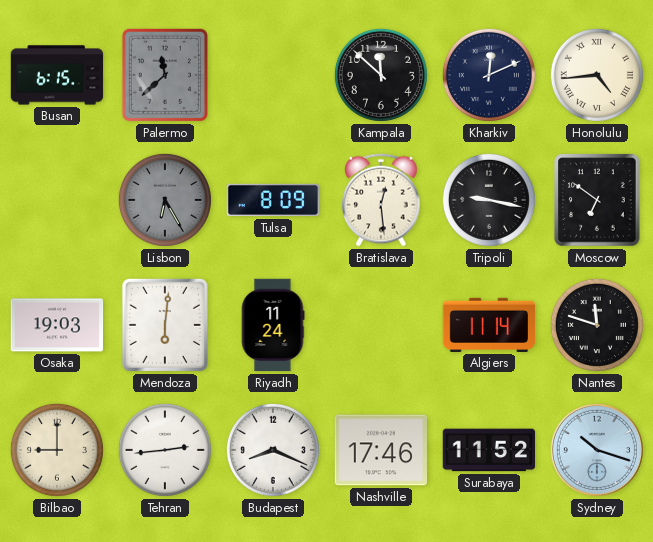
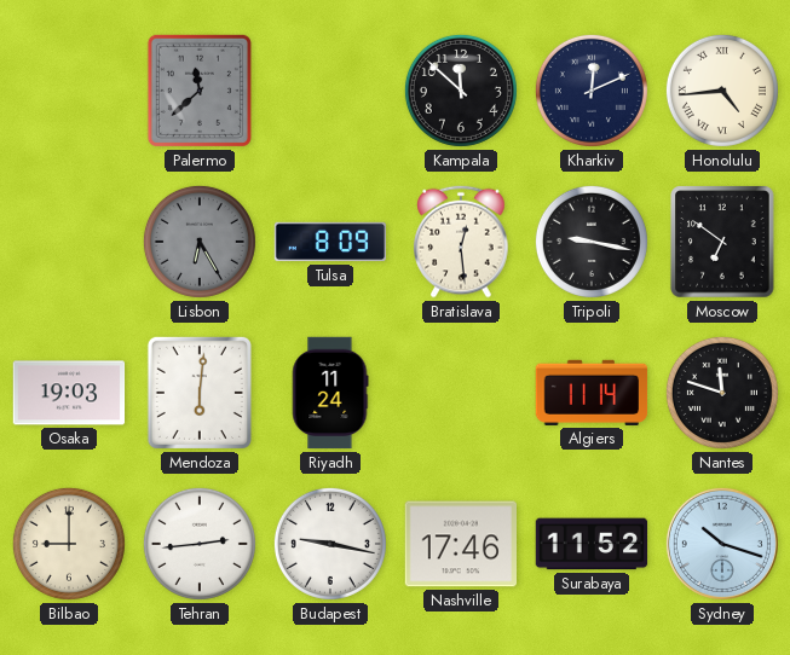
Busan: 6:15 -> none (57, 75)
Budapest: 8:19 -> 9:17 (330, 544)
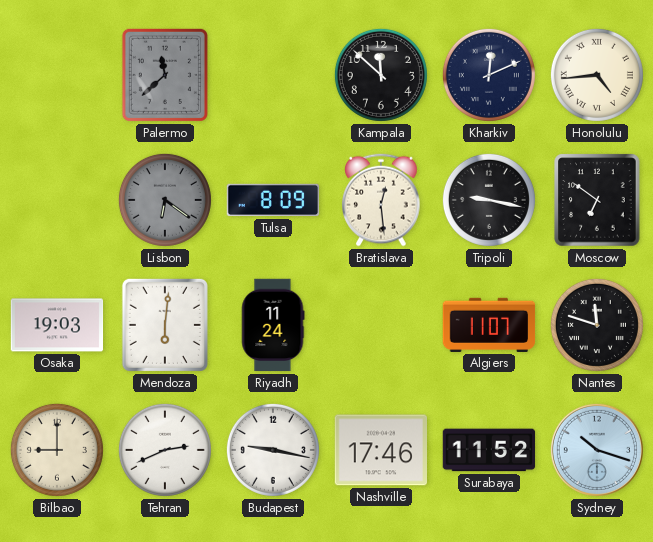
Lisbon: 6:25 -> 6:21 (165, 200)
Algiers: 11:14 -> 11:07 (489, 325)
Tehran: 2:44 -> 2:41 (165, 450)
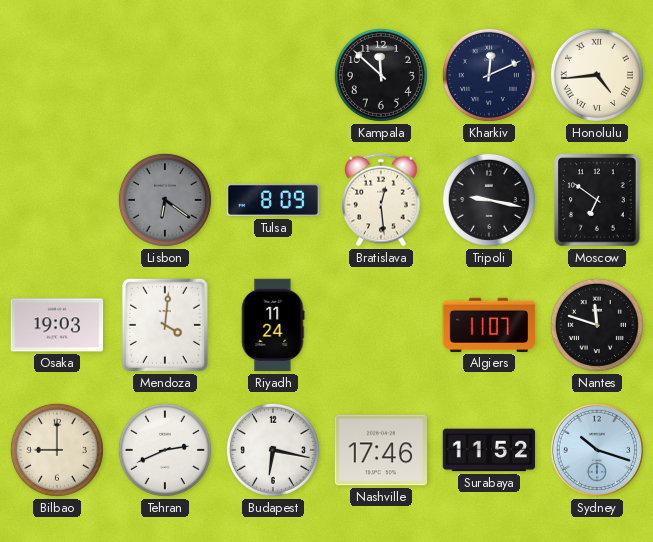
Palermo: 11:38 -> none (165, 75)
Mendoza: 6:01 -> 4:01 (165, 325)
Budapest: 9:17 -> 6:17 (273, 450)
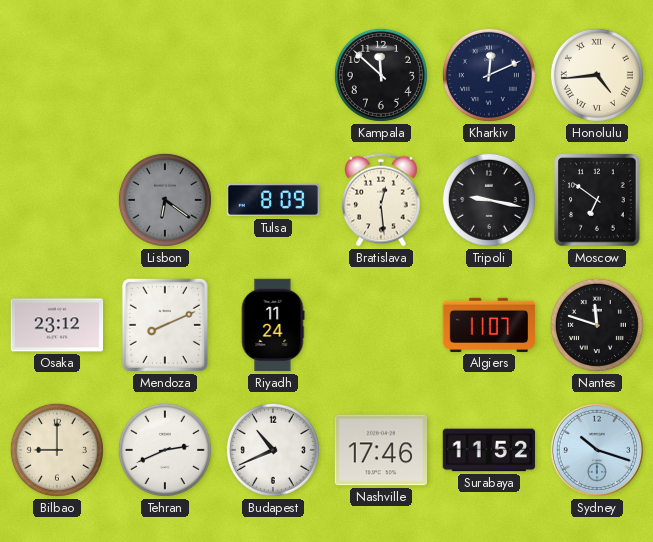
Osaka: 19:03 -> 23:12 (57, 325)
Mendoza: 4:01 -> 8:11 (165, 325)
Budapest: 6:17 -> 10:41 (273, 450)
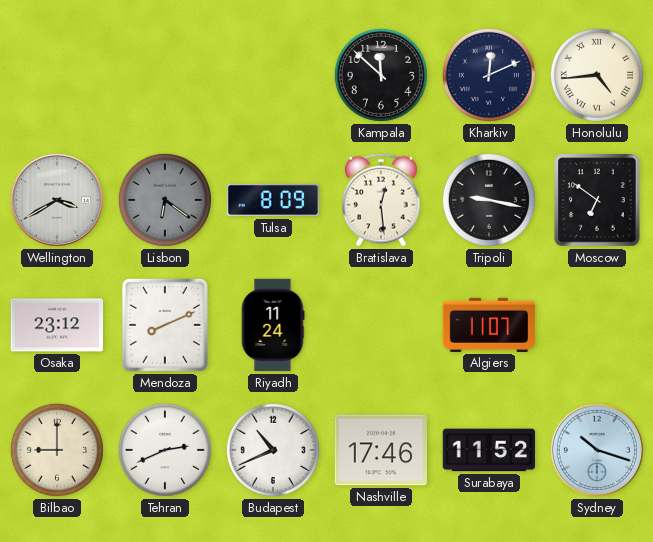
Wellington: none -> 3:40 (57, 200)
Nantes: 11:48 -> none (597, 325)
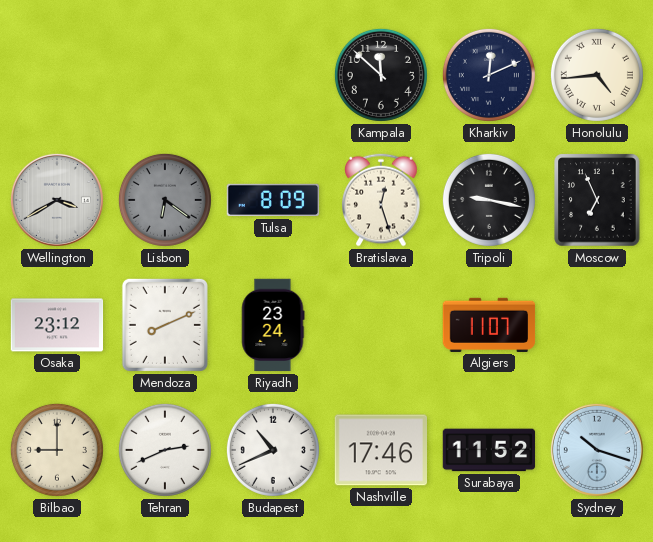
Bratislava: 12:29 -> 12:27 (381, 200)
Moscow: 6:51 -> 6:56 (597, 200)
Riyadh: 11:24 -> 23:24 (273, 325)
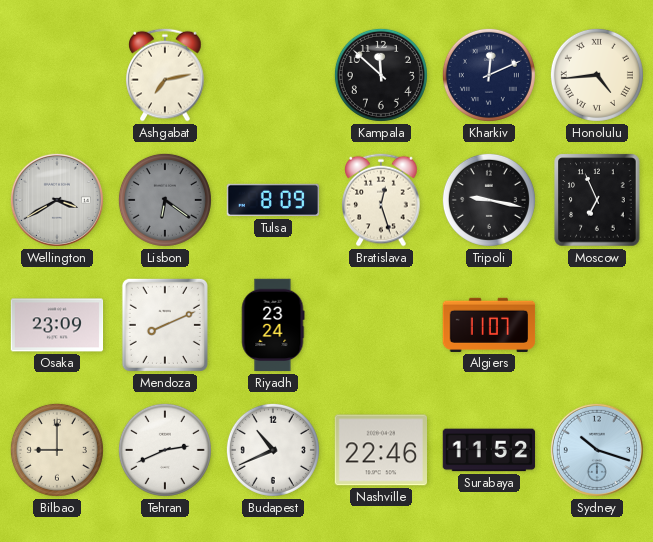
Ashgabat: none -> 7:13 (165, 75)
Osaka: 23:12 -> 23:09 (57, 325)
Nashville: 17:46 -> 22:46 (381, 450)
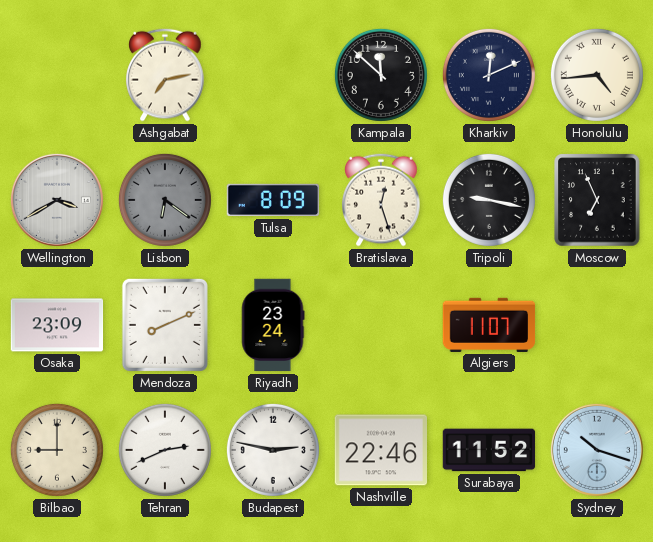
Budapest: 10:41 -> 2:47 (273, 450)
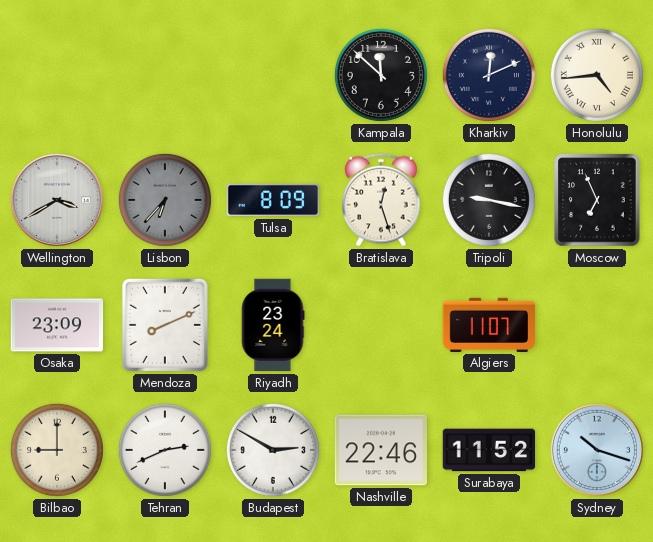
Ashgabat: 7:13 -> none (165, 75)
Lisbon: 6:21 -> 6:37 (165, 200)
Budapest: 2:47 -> 2:50 (273, 450)
